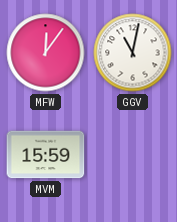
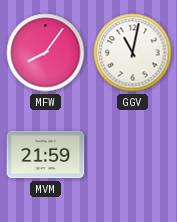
MFW: 12:06 -> 8:06 (46, 53)
MVM: 15:59 -> 21:59 (46, 155)
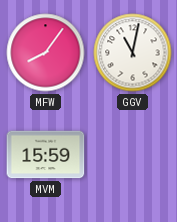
MVM: 21:59 -> 15:59 (46, 155)
